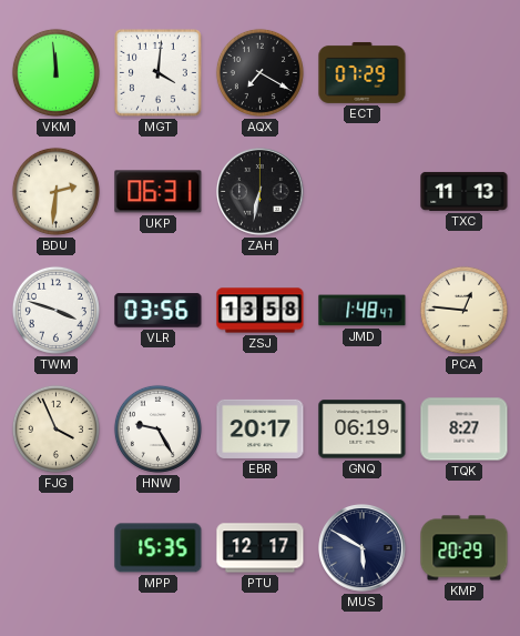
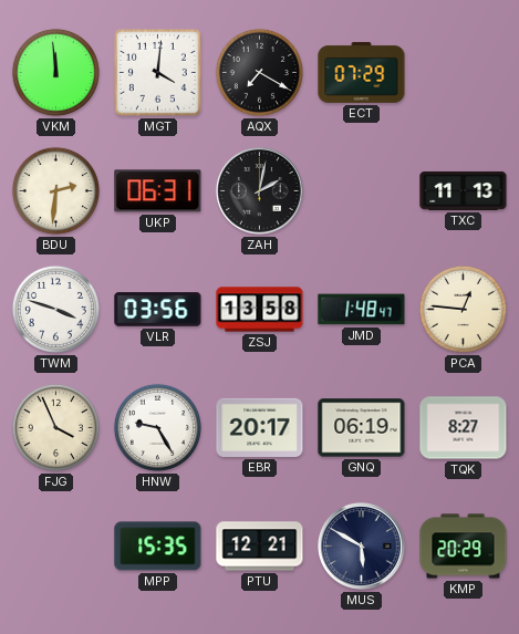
ZAH: 6:32 -> 2:02 (260, 191)
PTU: 12:17 -> 12:21 (260, 547)
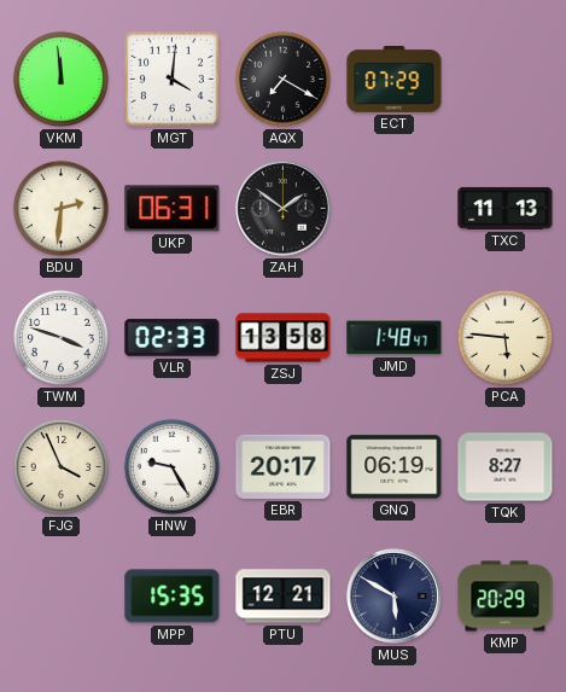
ZAH: 2:02 -> 1:51 (284, 209)
VLR: 03:56 -> 02:33 (173, 338)
PCA: 12:46 -> 5:46 (504, 337)
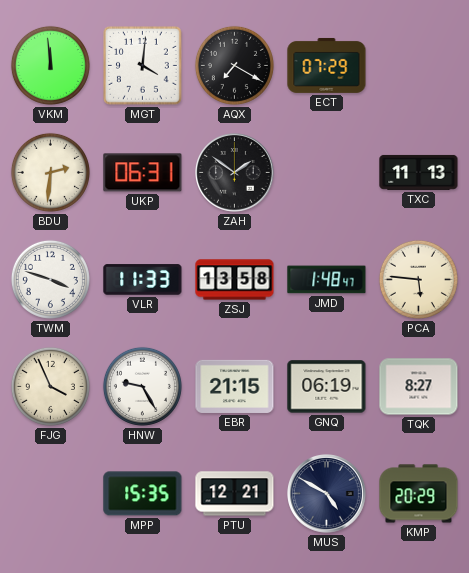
VLR: 02:33 -> 11:33 (143, 280)
EBR: 20:17 -> 21:15 (235, 386)
MUS: 5:50 -> 4:50 (327, 494)
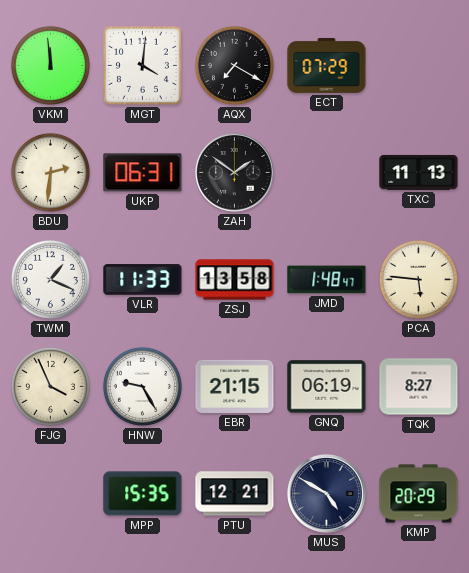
TWM: 3:48 -> 1:19 (50, 279)
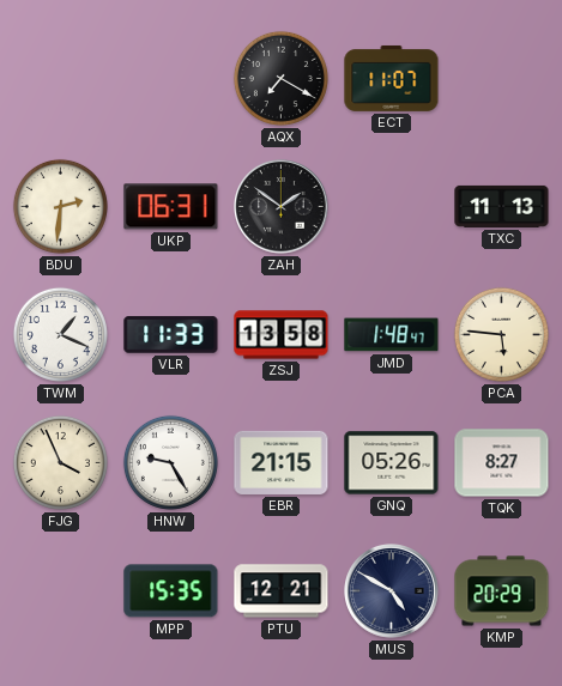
VKM: 11:59 -> none (50, 65)
MGT: 4:01 -> none (143, 66)
ECT: 07:29 -> 11:07 (392, 78)
GNQ: 06:19 -> 05:26 (392, 463)
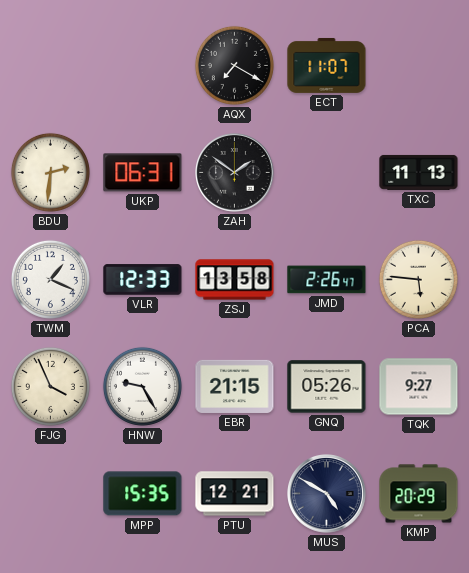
VLR: 11:33 -> 12:33 (143, 280)
JMD: 1:48 -> 2:26 (327, 280)
TQK: 8:27 -> 9:27 (419, 387)
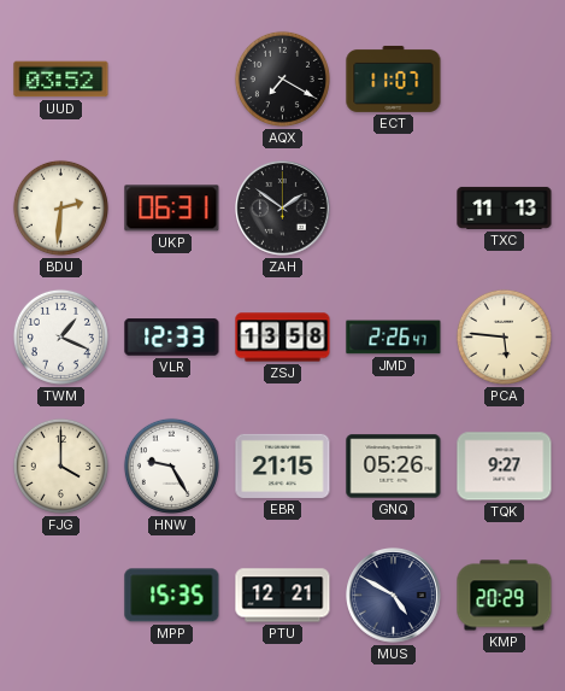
UUD: none -> 03:52 (61, 80)
FJG: 3:56 -> 4:00 (60, 465)
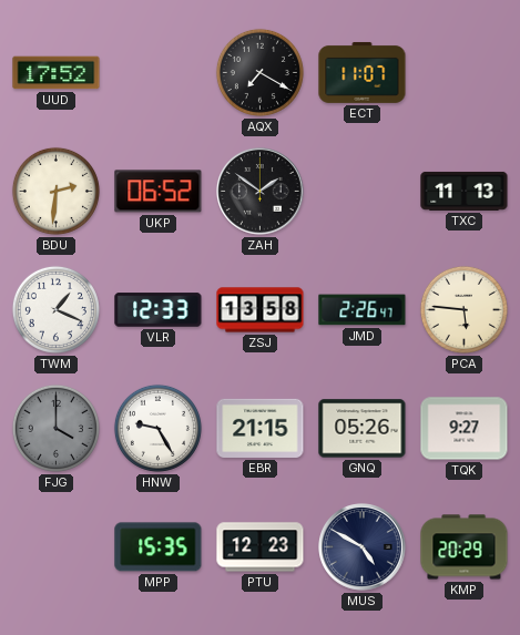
UUD: 03:52 -> 17:52 (57, 73)
UKP: 06:31 -> 06:52 (159, 192)
FJG dial: cream -> grey (55, 428)
PTU: 12:21 -> 12:23 (261, 547)
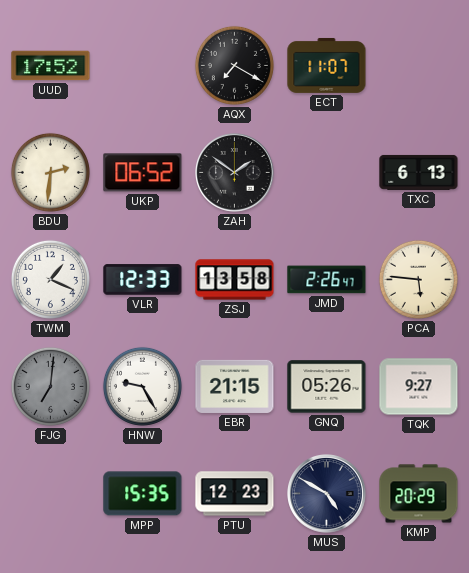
TXC: 11:13 -> 6:13 (419, 172)
FJG: 4:00 -> 7:01 (50, 386)
